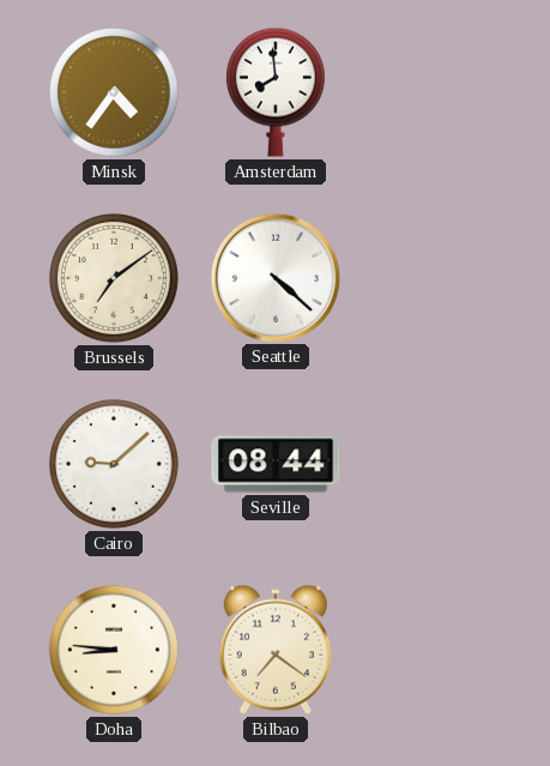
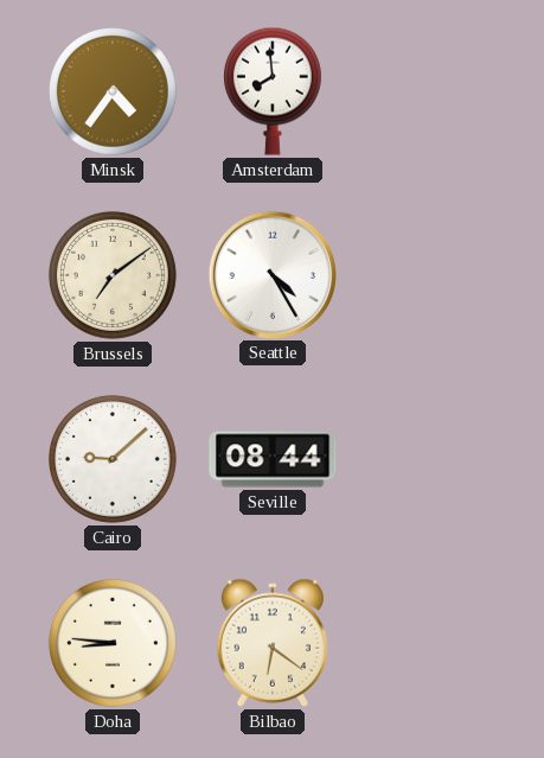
Seattle: 4:22 -> 4:25 (271, 274)
Bilbao: 7:21 -> 6:21 (273, 643)
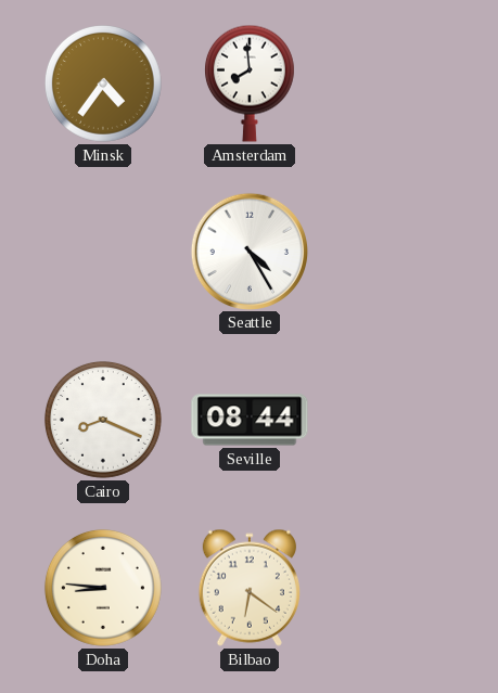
Brussels: 7:09 -> none (113, 275)
Cairo: 9:08 -> 8:19 (103, 420)
